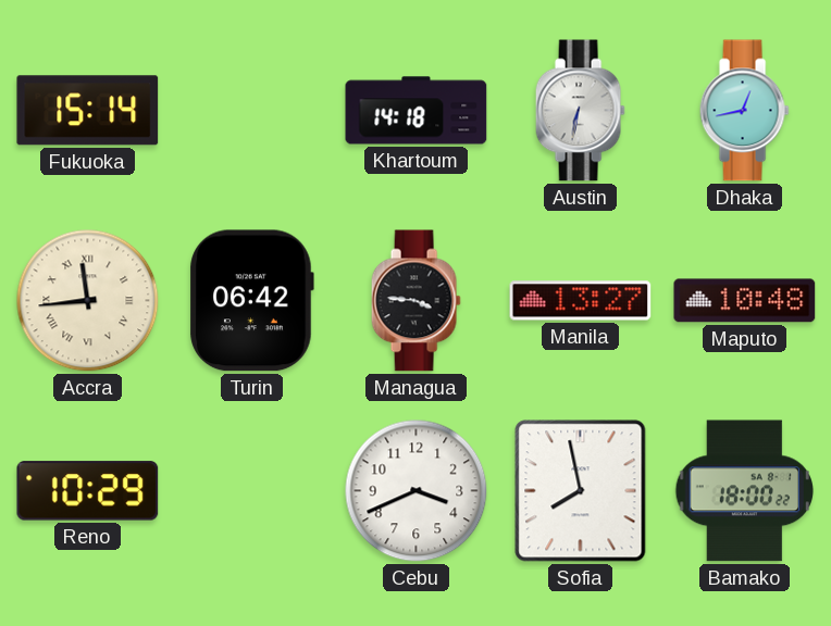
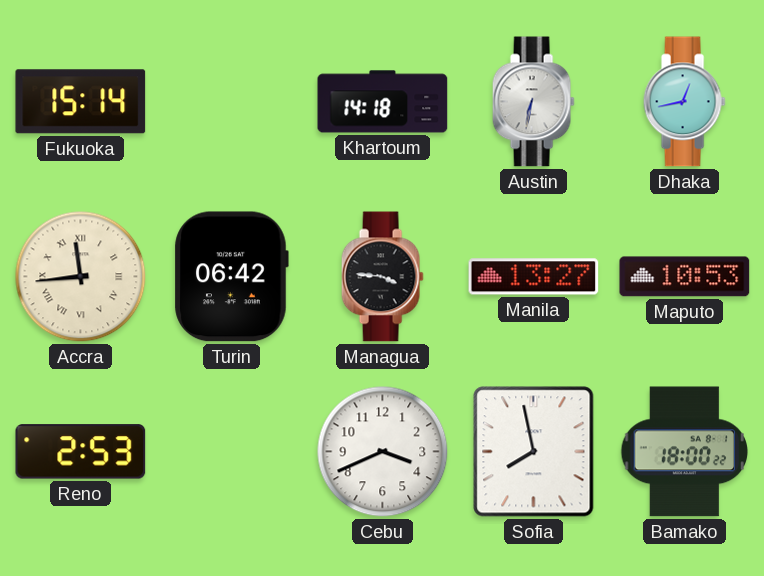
Maputo: 10:48 -> 10:53 (685, 277)
Reno: 10:29 -> 2:53 (81, 452)
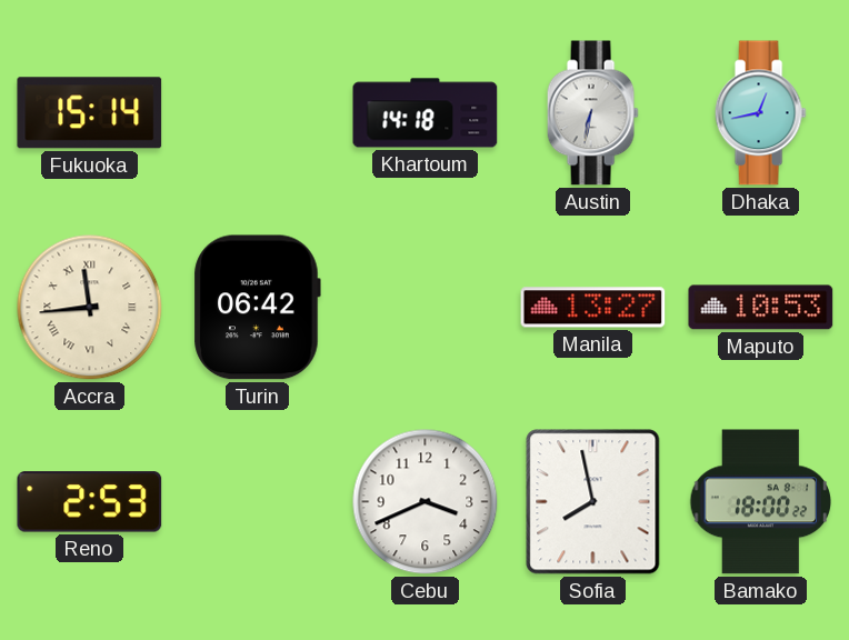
Managua: 3:46 -> none (382, 277)
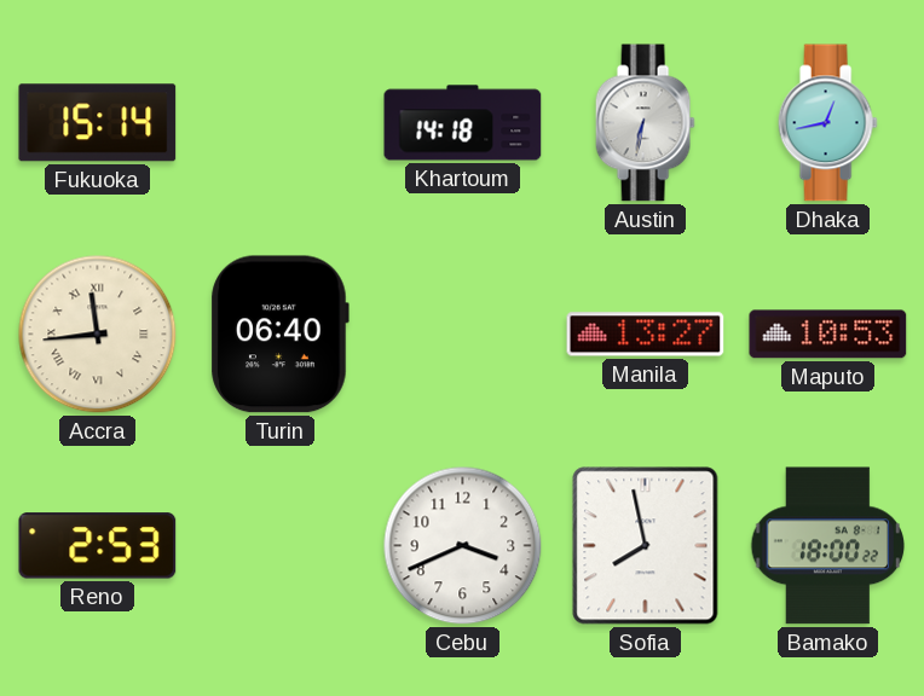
Turin: 06:42 -> 06:40 (279, 335)
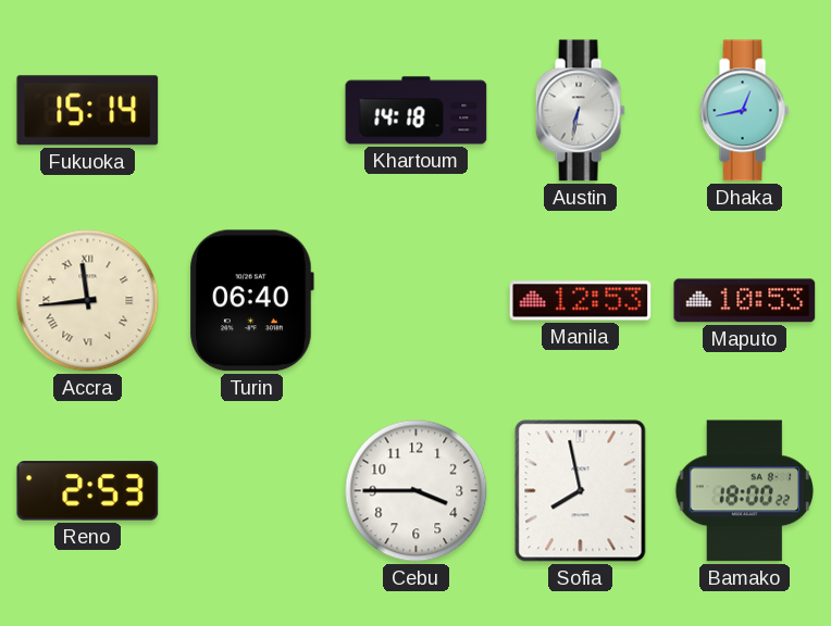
Manila: 13:27 -> 12:53 (581, 301)
Cebu: 3:41 -> 3:45 (417, 491)
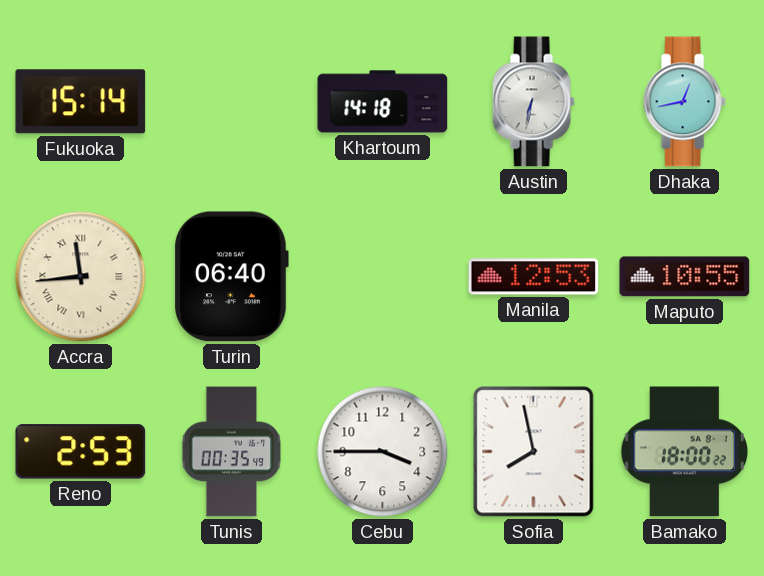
Maputo: 10:53 -> 10:55 (685, 277)
Tunis: none -> 00:35 (232, 452)
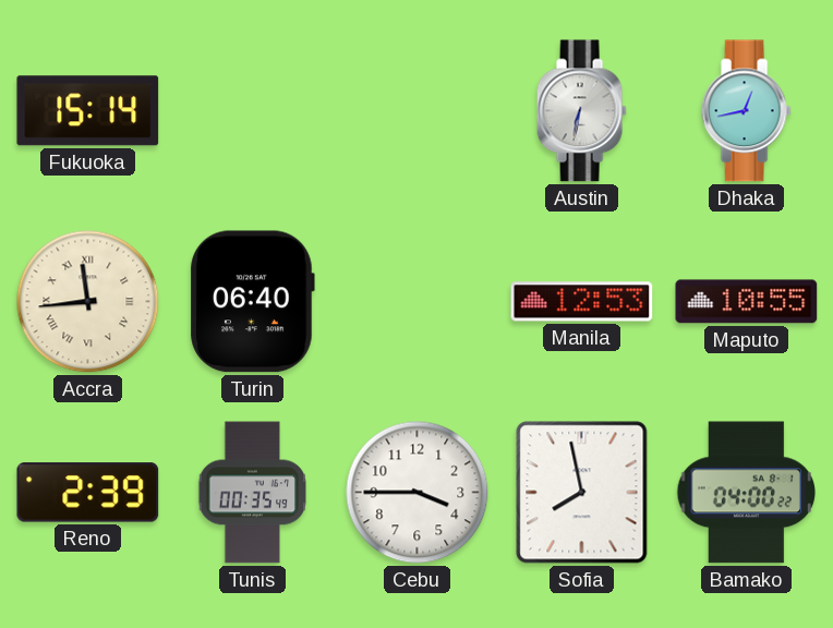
Khartoum: 14:18 -> none (383, 102)
Reno: 2:53 -> 2:39 (88, 493)
Bamako: 18:00 -> 04:00 (746, 493)
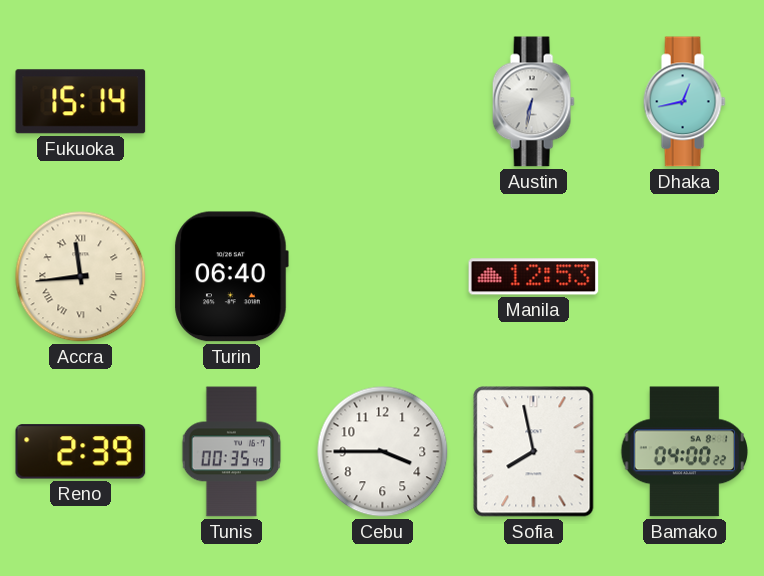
Maputo: 10:55 -> none (747, 302)
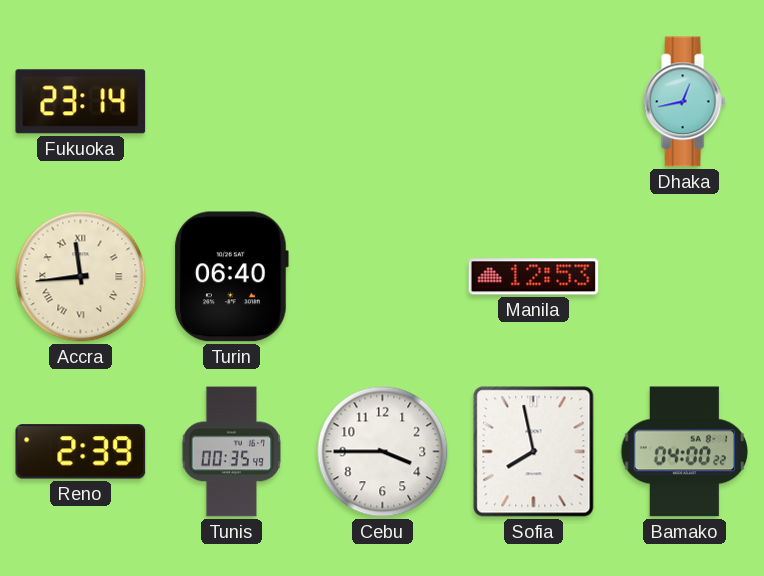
Fukuoka: 15:14 -> 23:14 (81, 102)
Austin: 6:32 -> none (533, 102)
